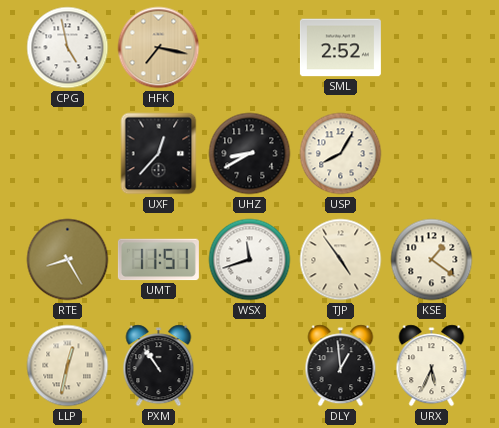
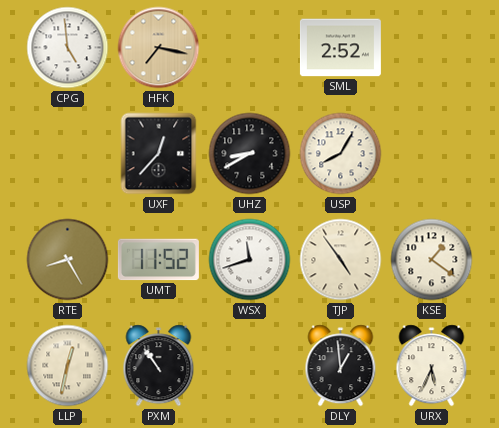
CPG: 4:58 -> 4:59 (68, 48)
UMT: 11:51 -> 11:52 (158, 260)
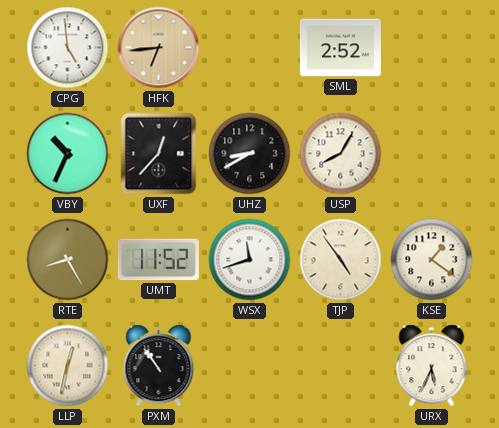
HFK: 7:17 -> 6:44 (159, 48)
VBY: none -> 10:34 (68, 154)
DLY: 12:59 -> none (341, 366)
